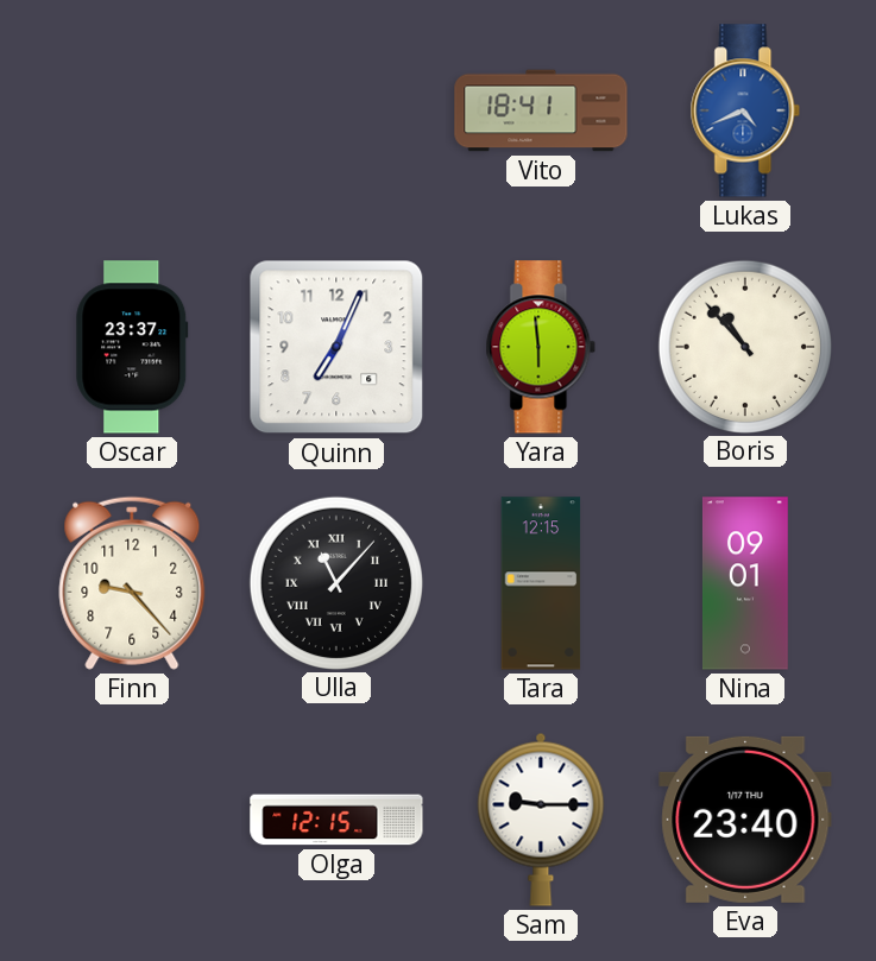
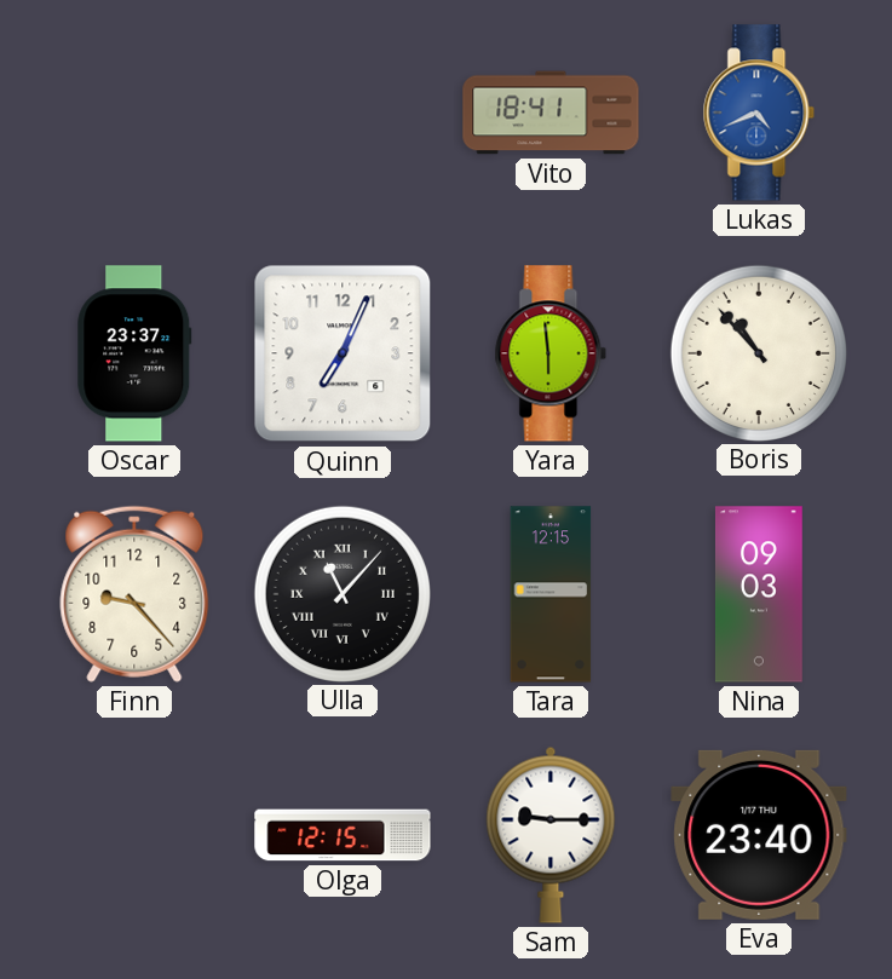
Nina: 09:01 -> 09:03 (759, 594)
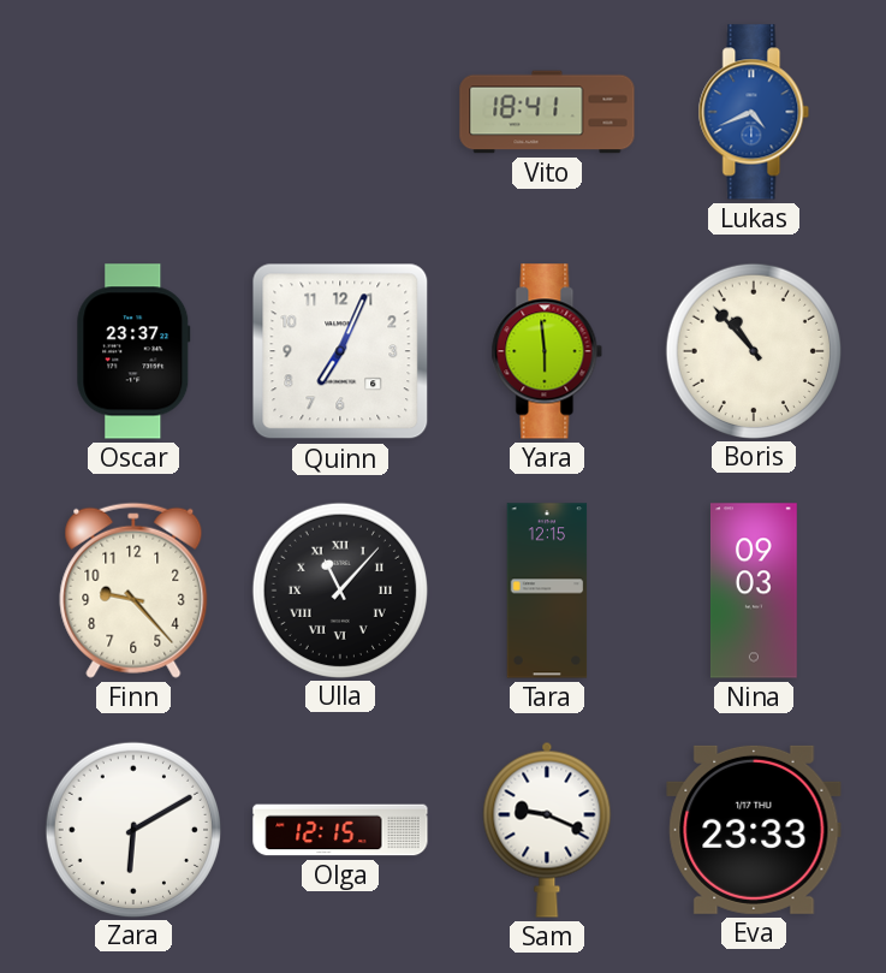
Zara: none -> 6:10 (132, 829)
Sam: 9:15 -> 9:19 (547, 830)
Eva: 23:40 -> 23:33 (754, 830)
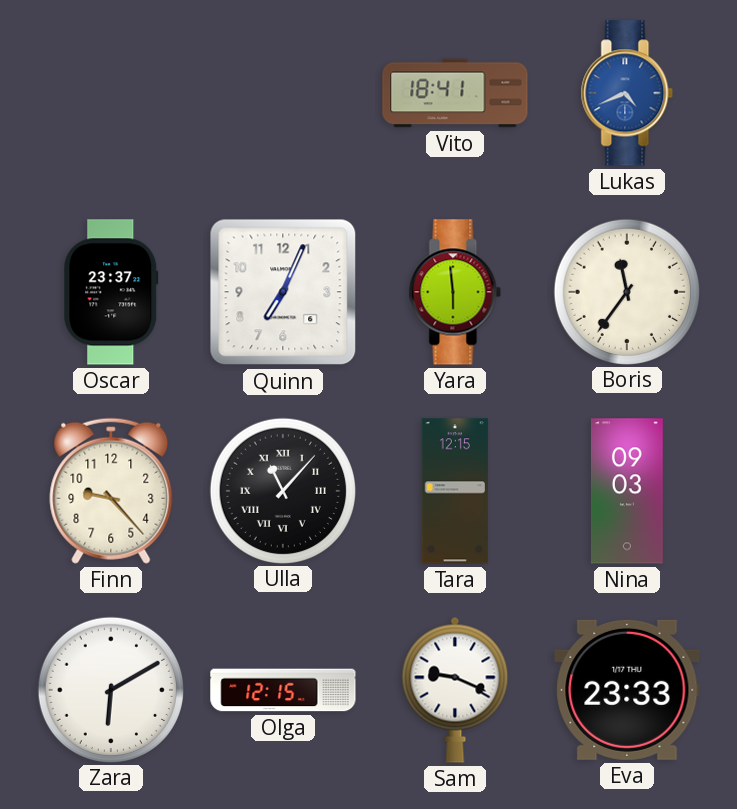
Boris: 10:53 -> 11:36 (626, 291)
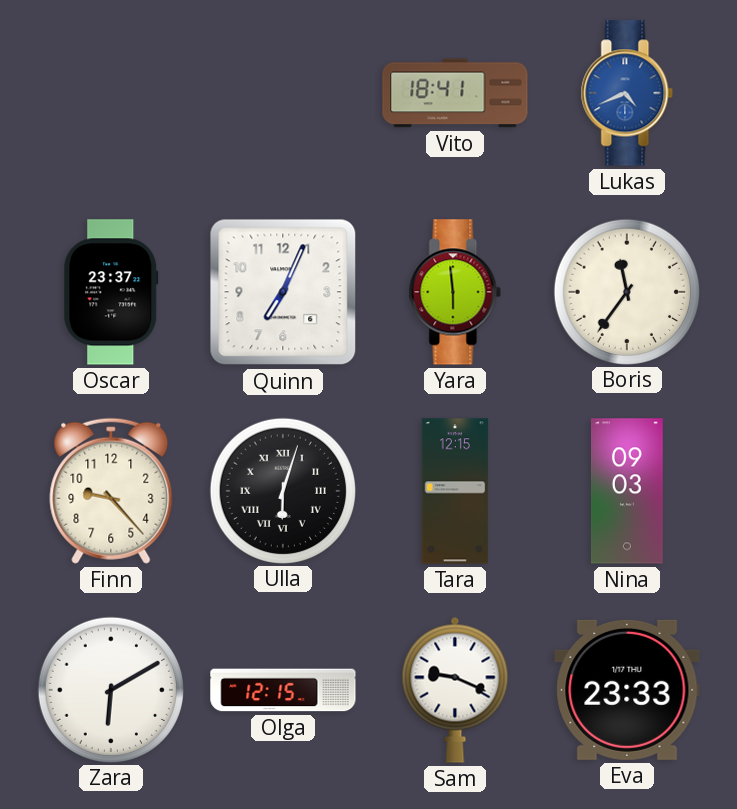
Ulla: 11:07 -> 6:03 (282, 490)
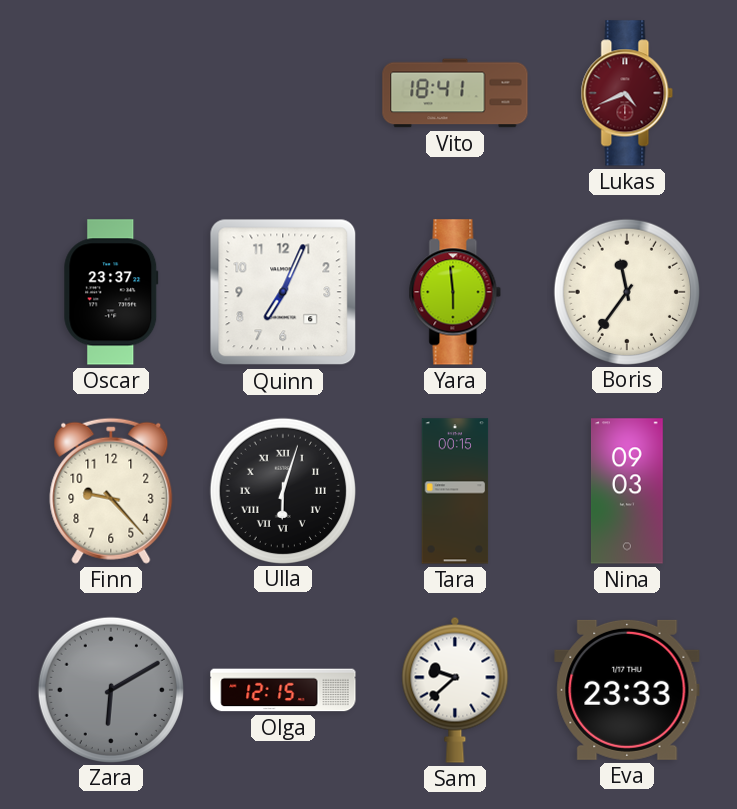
Lukas dial: blue -> burgundy (627, 93)
Tara: 12:15 -> 00:15 (455, 491)
Zara dial: white -> grey (110, 689)
Sam: 9:19 -> 9:38 (455, 690)
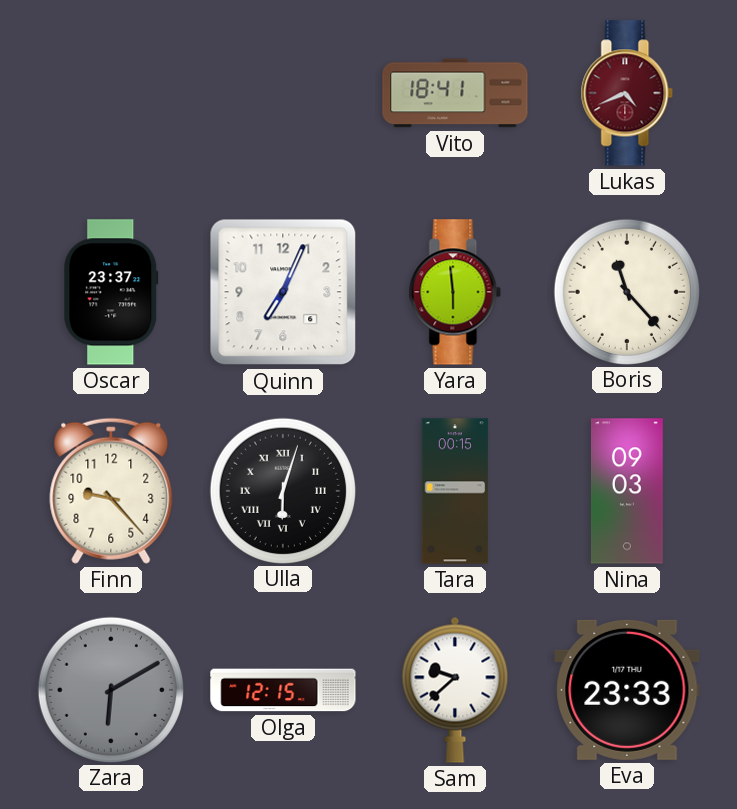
Boris: 11:36 -> 11:23 (626, 291)
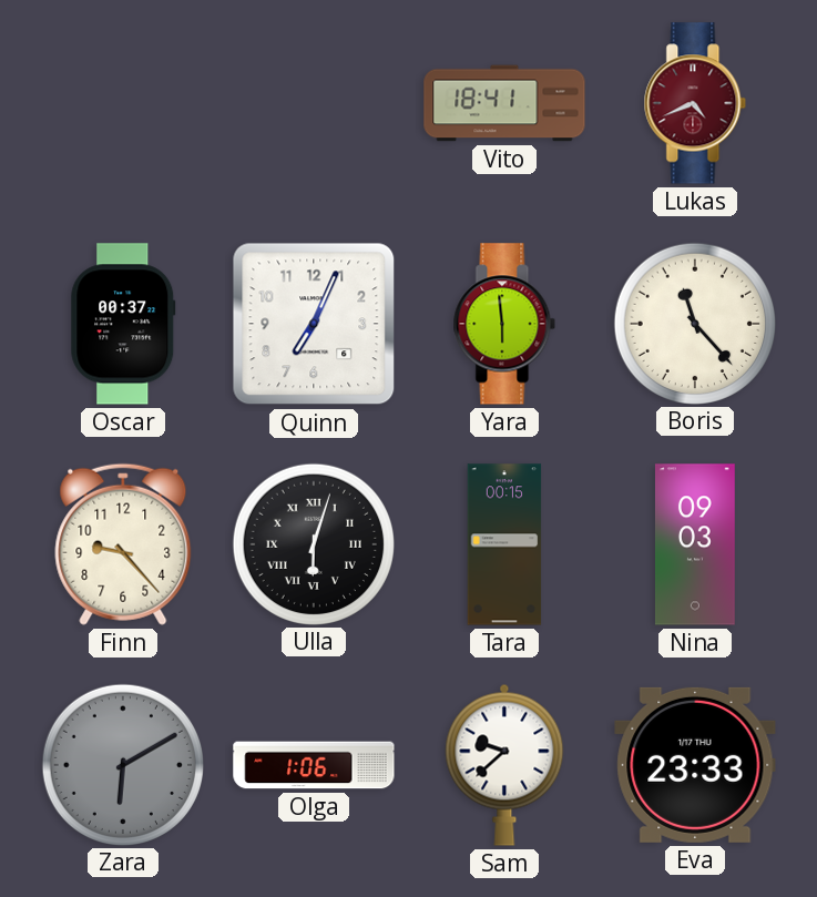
Oscar: 23:37 -> 00:37 (123, 324)
Olga: 12:15 -> 1:06 (314, 765)
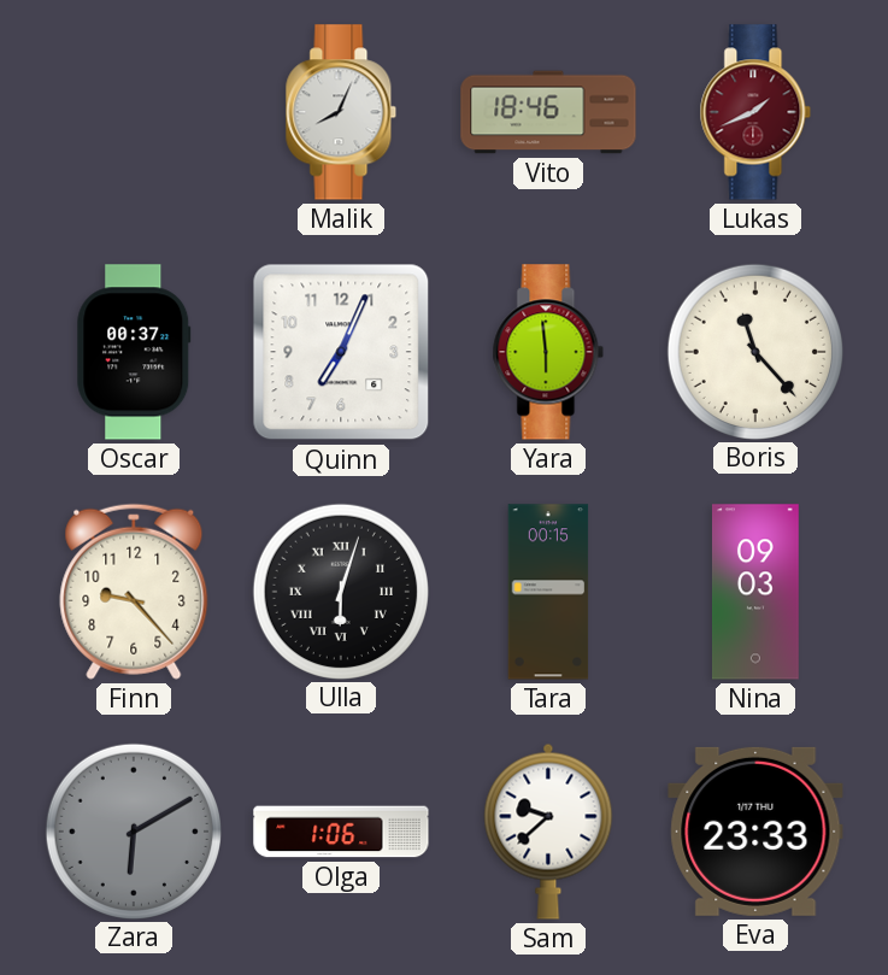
Malik: none -> 8:04 (341, 112)
Vito: 18:41 -> 18:46 (548, 112)
Lukas: 4:41 -> 1:41 (755, 112)
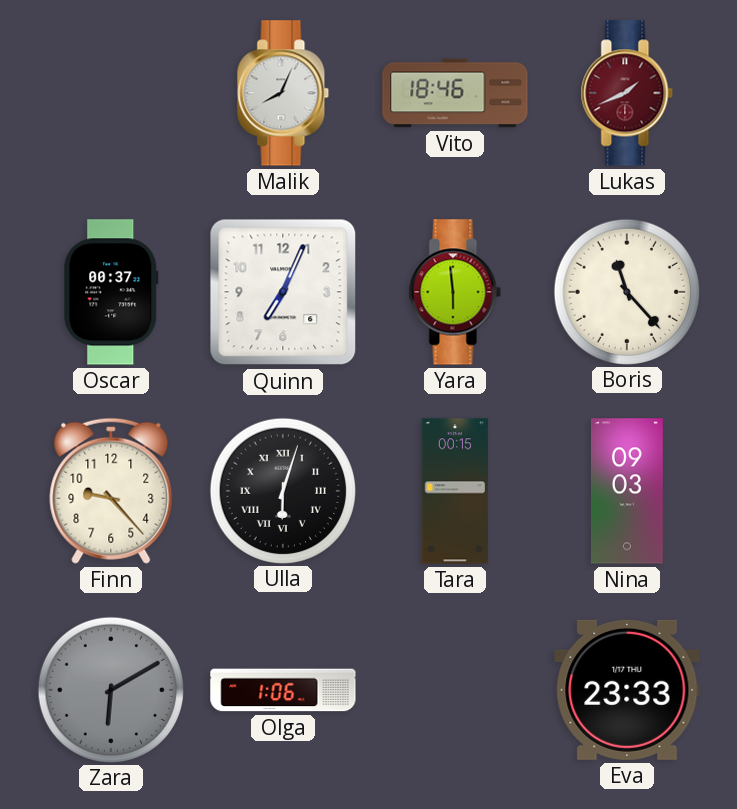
Sam: 9:38 -> none (548, 832)
